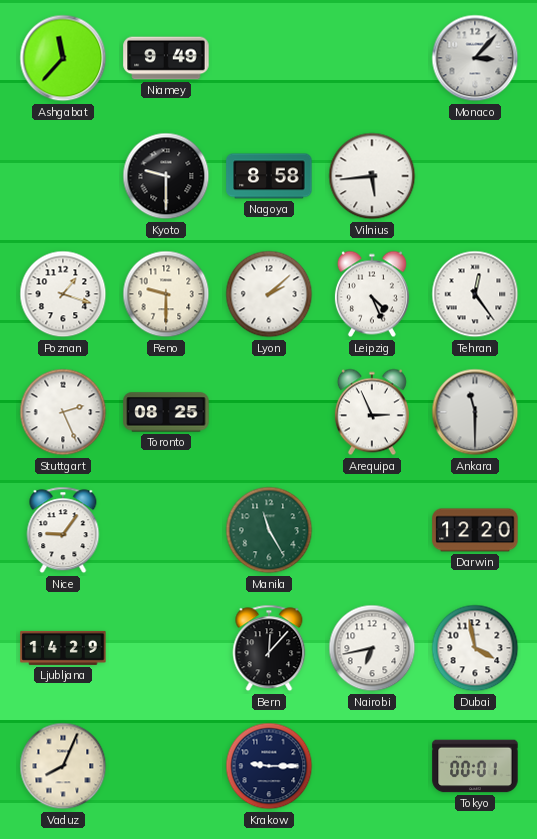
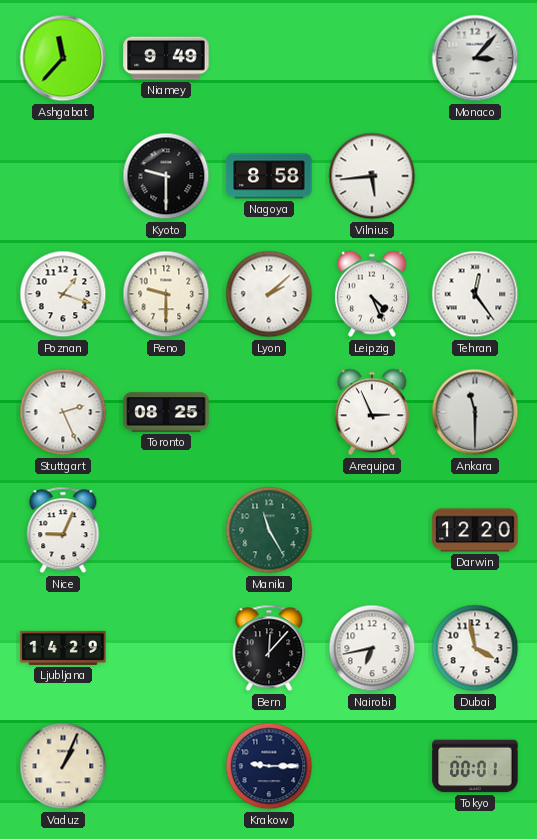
Nice: 9:06 -> 9:04 (63, 530)
Vaduz: 8:04 -> 1:04 (63, 766)
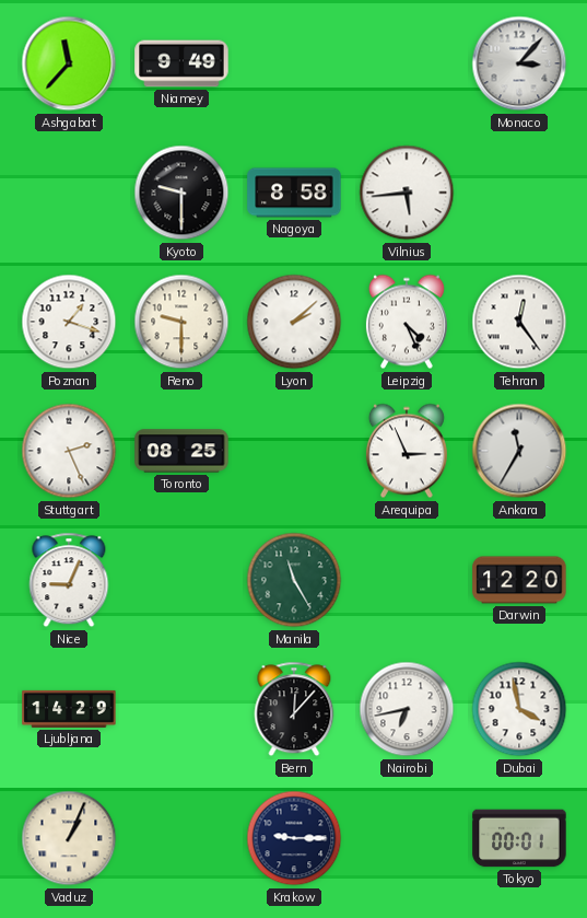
Ankara: 11:30 -> 11:35 (519, 451)
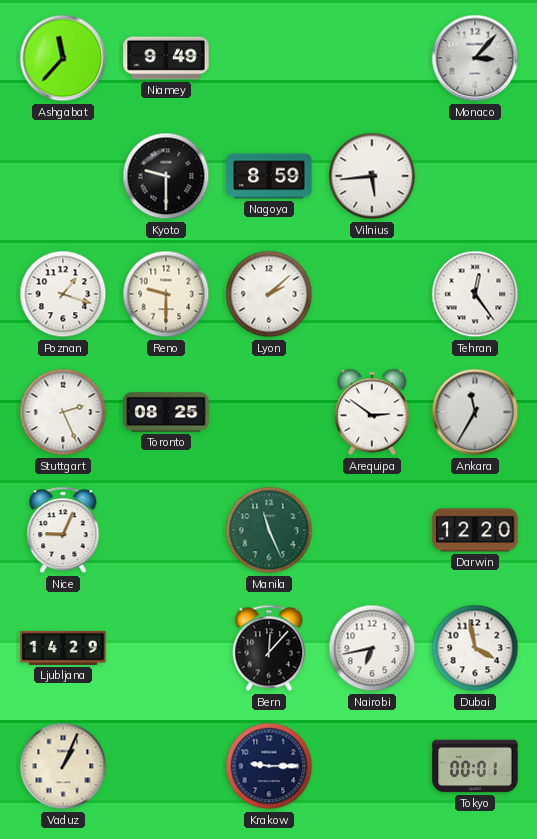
Nagoya: 8:58 -> 8:59 (269, 176)
Leipzig: 4:26 -> none (407, 322)
Arequipa: 2:56 -> 2:51 (372, 412)
Manila: 11:25 -> 11:26 (269, 530)
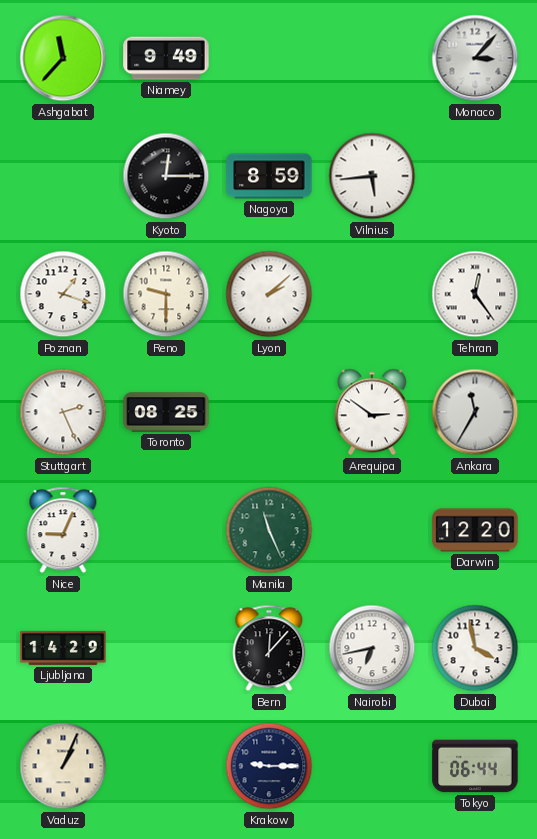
Kyoto: 9:30 -> 12:15 (166, 176)
Tokyo: 00:01 -> 06:44 (475, 766)
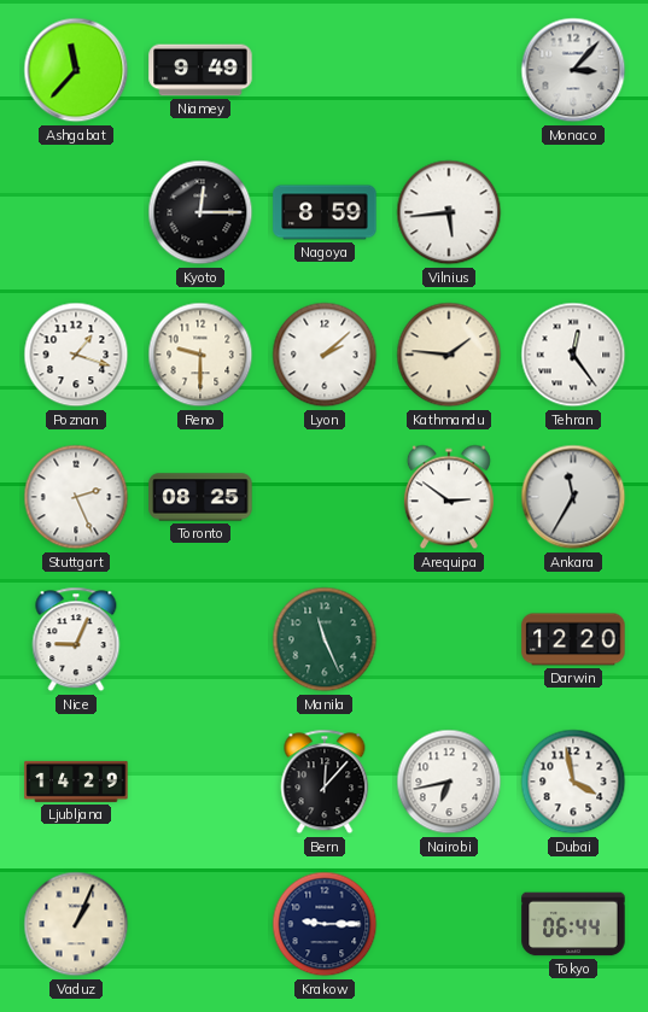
Kathmandu: none -> 1:46 (449, 355)
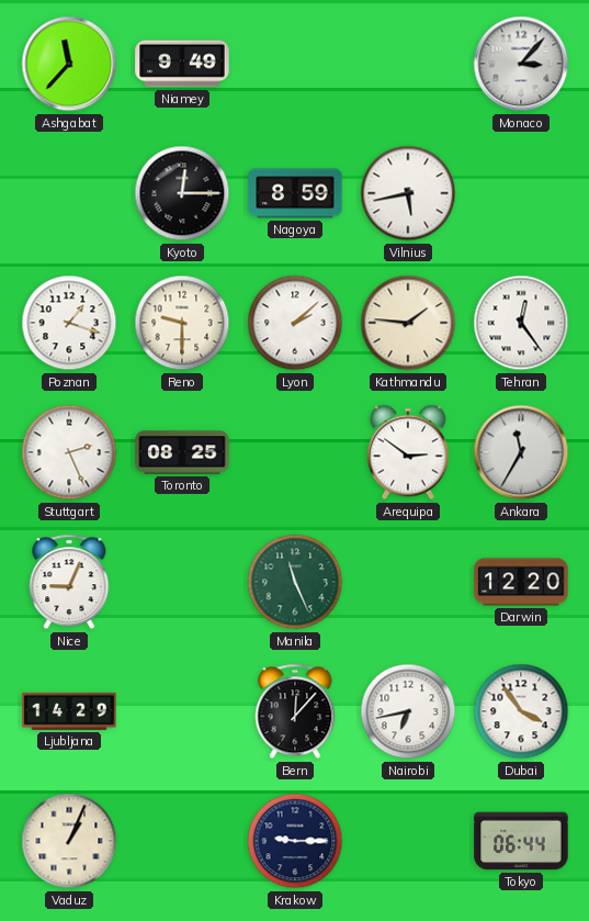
Vilnius: 5:44 -> 5:43 (408, 193)
Dubai: 3:58 -> 3:54 (521, 711)
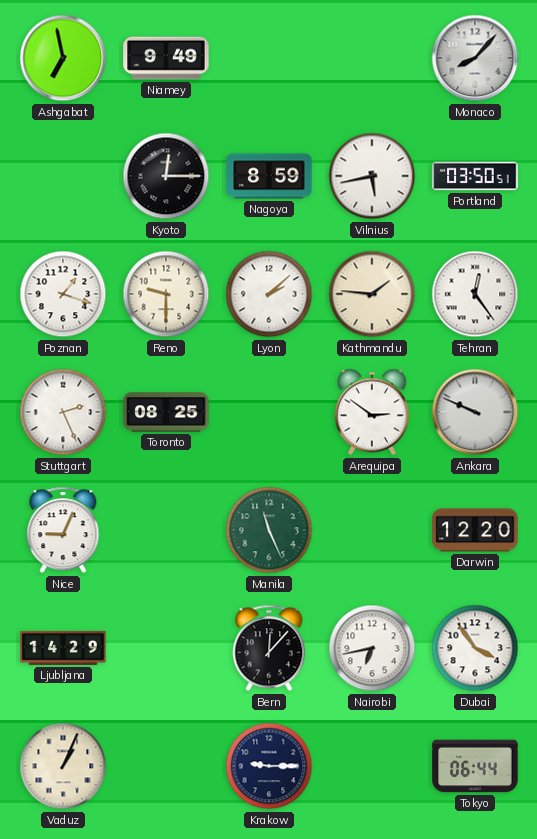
Ashgabat: 11:37 -> 6:58 (63, 58)
Monaco: 3:07 -> 8:07 (475, 58)
Portland: none -> 03:50 (475, 176)
Ankara: 11:35 -> 9:49 (475, 412)
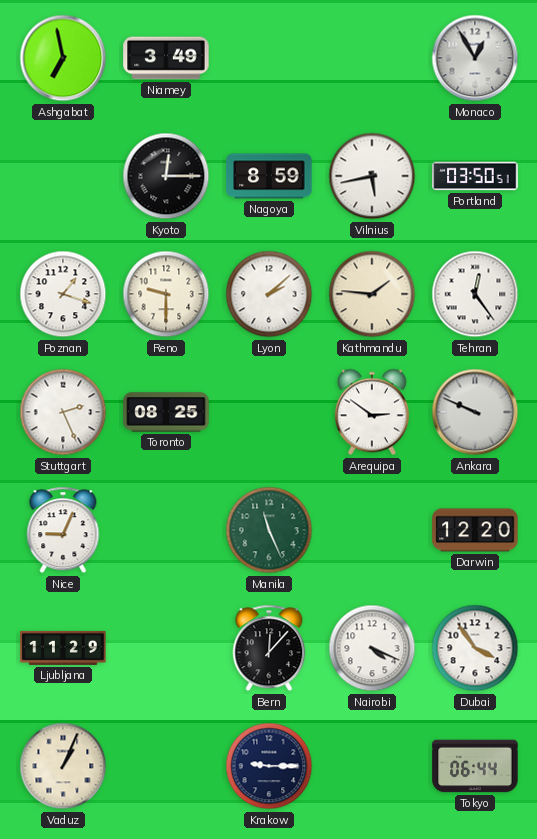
Niamey: 9:49 -> 3:49 (166, 58)
Monaco: 8:07 -> 12:55 (475, 58)
Ljubljana: 14:29 -> 11:29 (63, 648)
Nairobi: 6:43 -> 4:19 (372, 648)
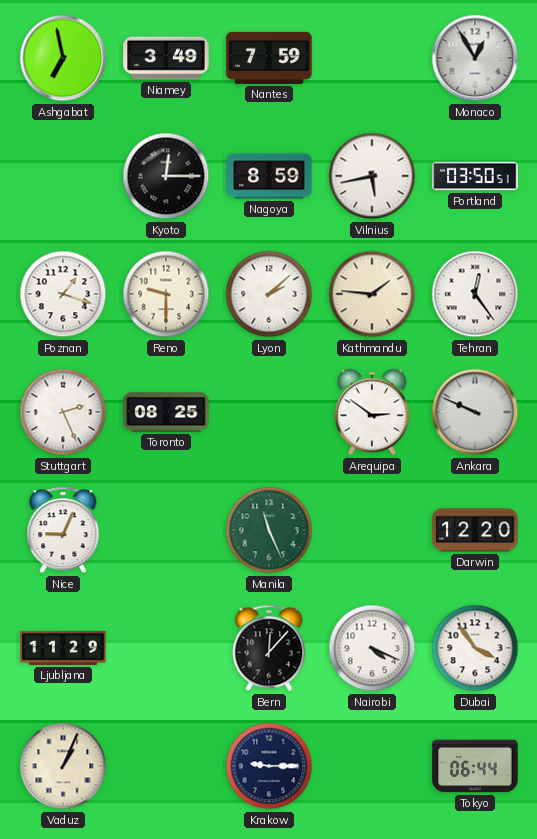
Nantes: none -> 7:59 (269, 58)
